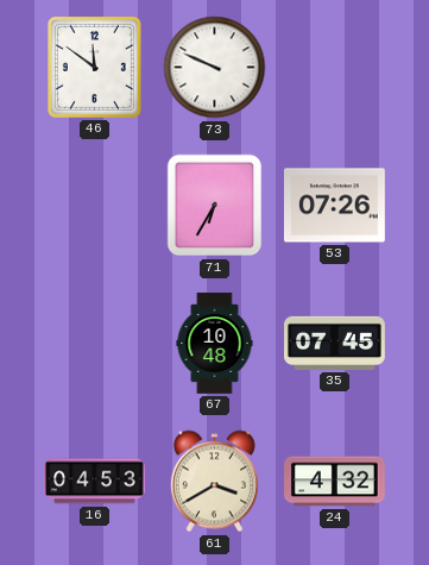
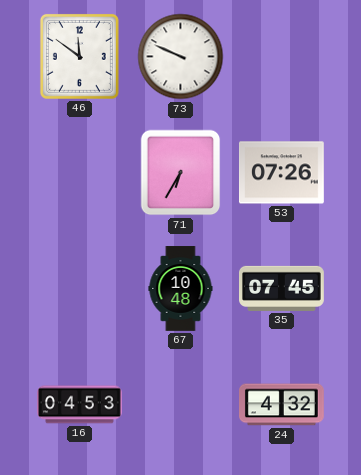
61: 3:40 -> none (214, 482)
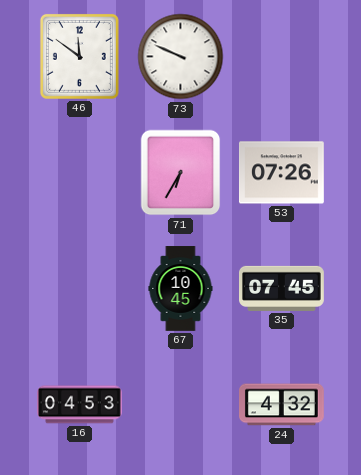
67: 10:48 -> 10:45 (181, 289)
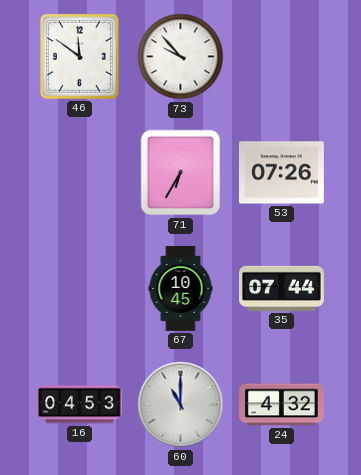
73: 9:49 -> 9:53 (181, 57)
35: 07:45 -> 07:44 (282, 288)
60: none -> 11:00 (181, 405)
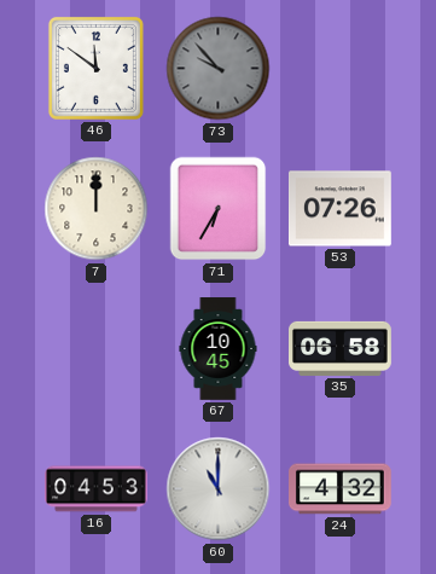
73 dial: white -> grey (219, 69)
7: none -> 12:00 (97, 209)
35: 07:44 -> 06:58 (341, 348)
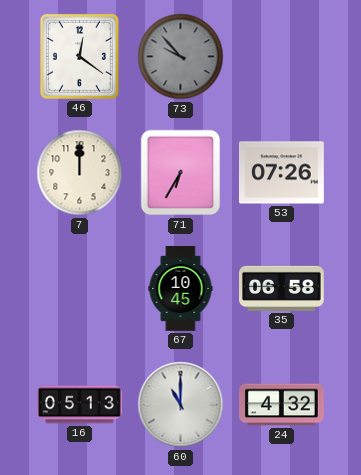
46: 11:51 -> 12:21 (79, 56)
16: 04:53 -> 05:13 (80, 405)
